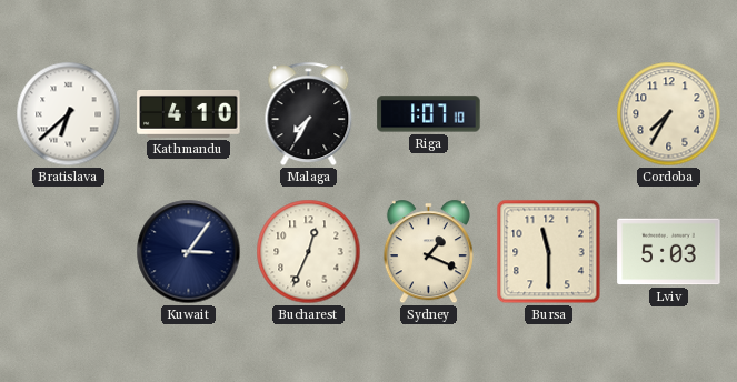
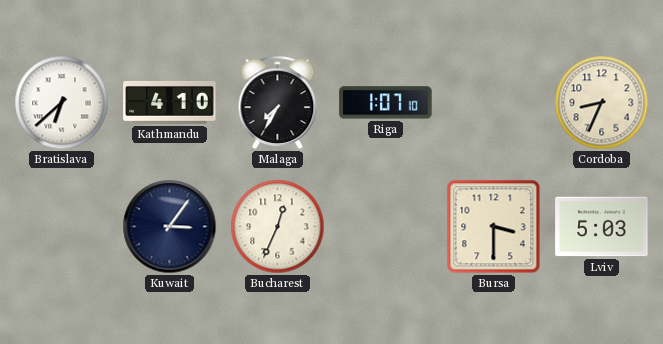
Cordoba: 7:35 -> 8:34 (602, 103)
Sydney: 1:19 -> none (428, 252)
Bursa: 11:30 -> 3:30 (494, 227)
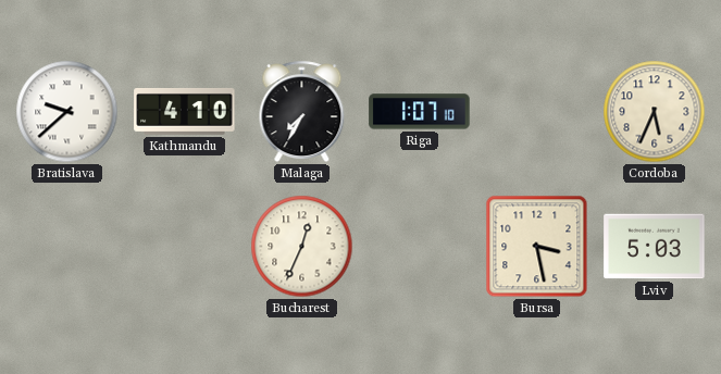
Bratislava: 6:38 -> 9:38 (67, 112)
Cordoba: 8:34 -> 5:34 (655, 112)
Kuwait: 3:06 -> none (170, 227)
Bursa: 3:30 -> 3:28 (537, 247)
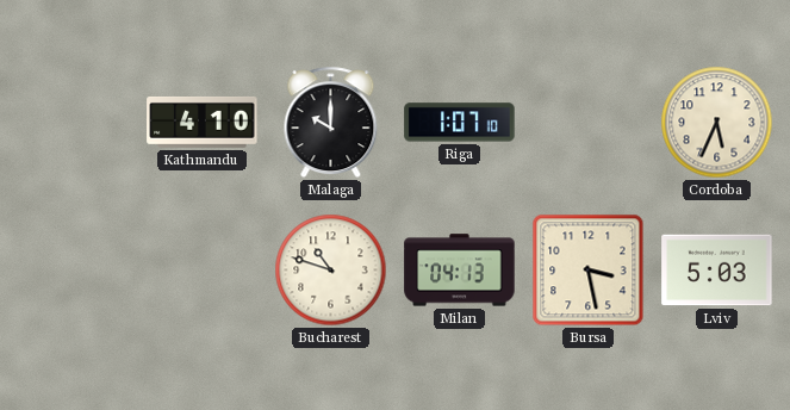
Bratislava: 9:38 -> none (67, 112)
Malaga: 7:35 -> 10:00 (331, 123)
Bucharest: 12:34 -> 10:48 (331, 271)
Milan: none -> 04:13 (460, 271)
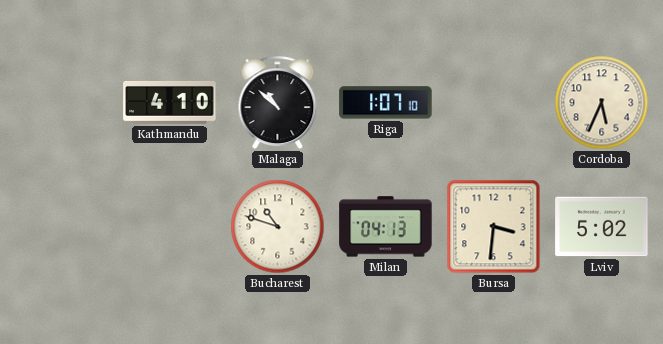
Malaga: 10:00 -> 10:52 (278, 103)
Bursa: 3:28 -> 3:31 (494, 227)
Lviv: 5:03 -> 5:02 (602, 227)
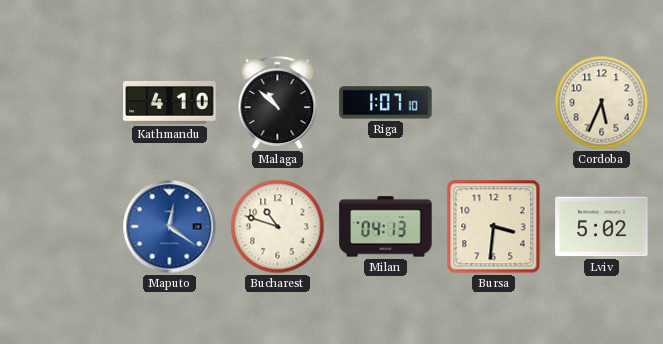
Maputo: none -> 12:21 (170, 227)
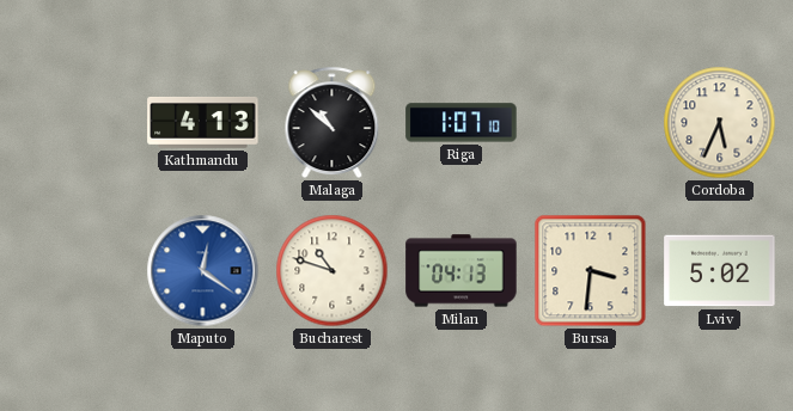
Kathmandu: 4:10 -> 4:13 (203, 122)
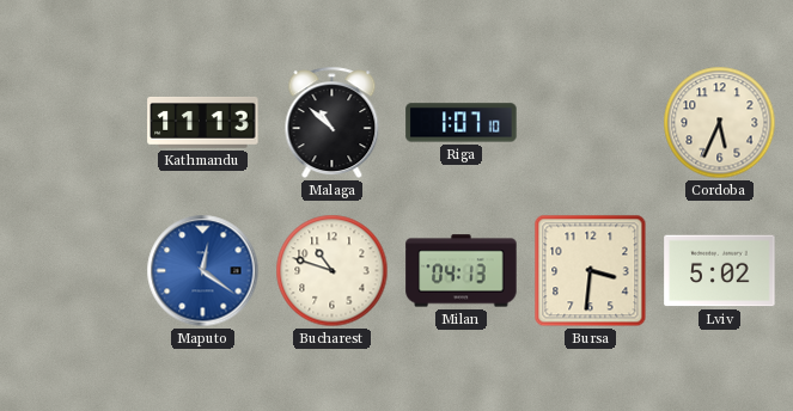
Kathmandu: 4:13 -> 11:13 (203, 122)
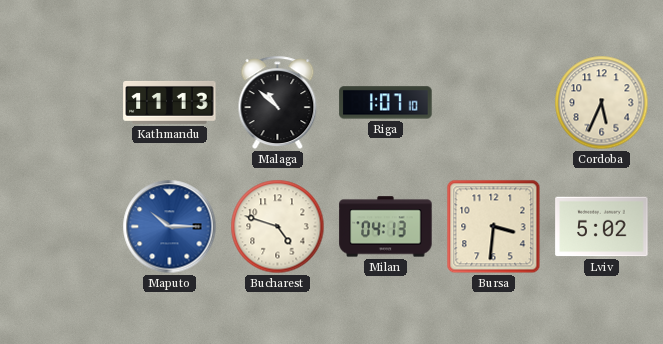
Maputo: 12:21 -> 10:15 (170, 227)
Bucharest: 10:48 -> 4:48 (278, 227)
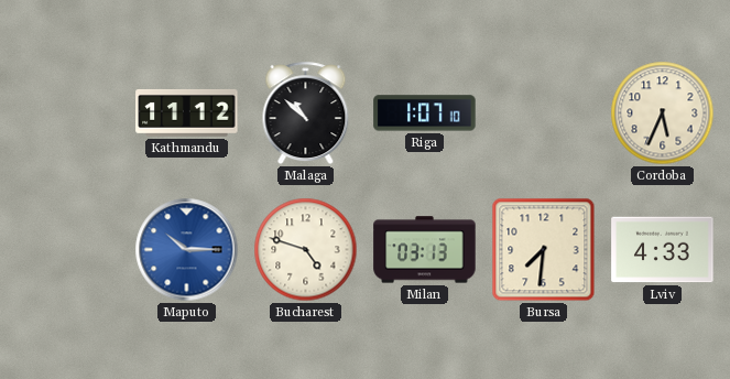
Kathmandu: 11:13 -> 11:12 (187, 112)
Milan: 04:13 -> 03:13 (425, 250)
Bursa: 3:31 -> 7:31 (544, 250)
Lviv: 5:02 -> 4:33 (663, 250)
